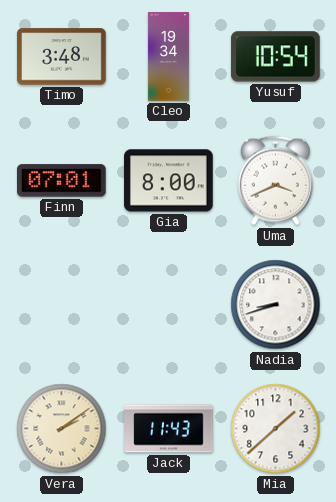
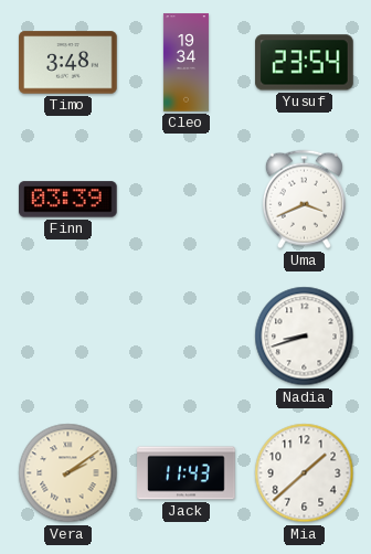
Yusuf: 10:54 -> 23:54 (305, 63)
Finn: 07:01 -> 03:39 (68, 200)
Gia: 8:00 -> none (169, 181)
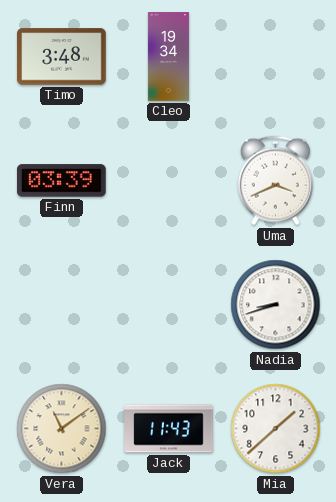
Yusuf: 23:54 -> none (305, 63)
Vera: 2:09 -> 11:09 (62, 429)
